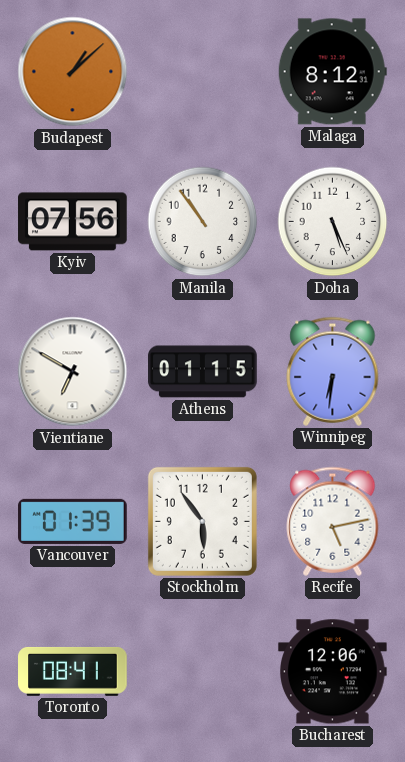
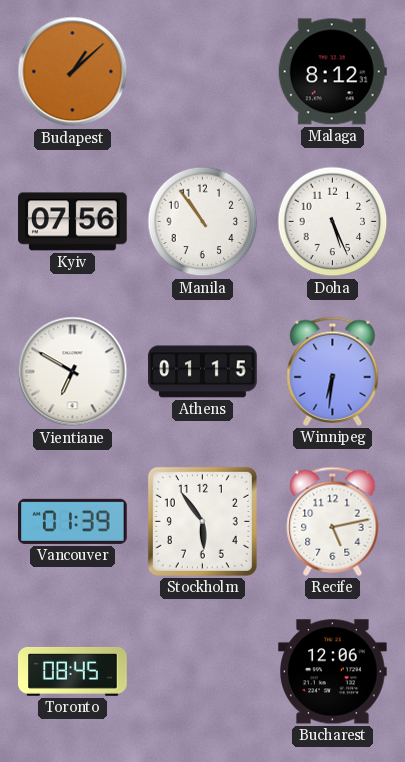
Toronto: 08:41 -> 08:45 (73, 671)
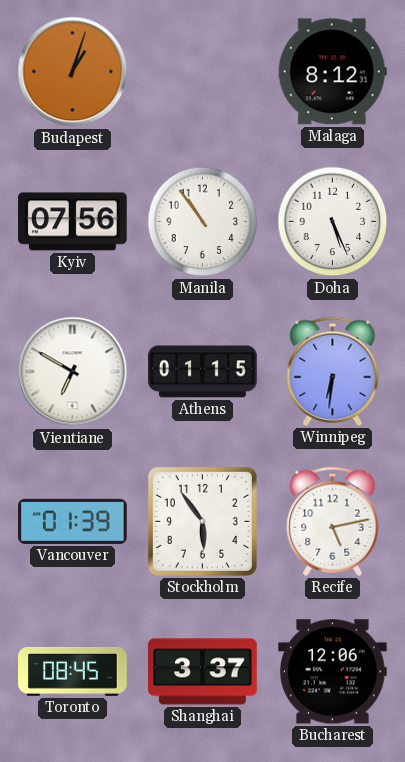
Budapest: 1:08 -> 1:03 (73, 72)
Shanghai: none -> 3:37 (203, 672)
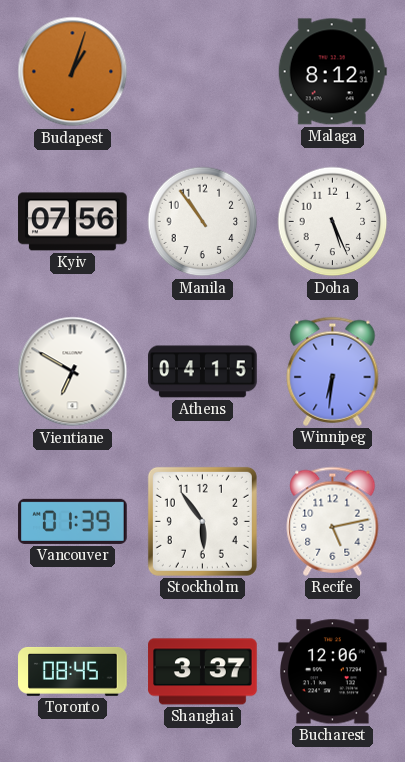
Athens: 01:15 -> 04:15 (203, 372)
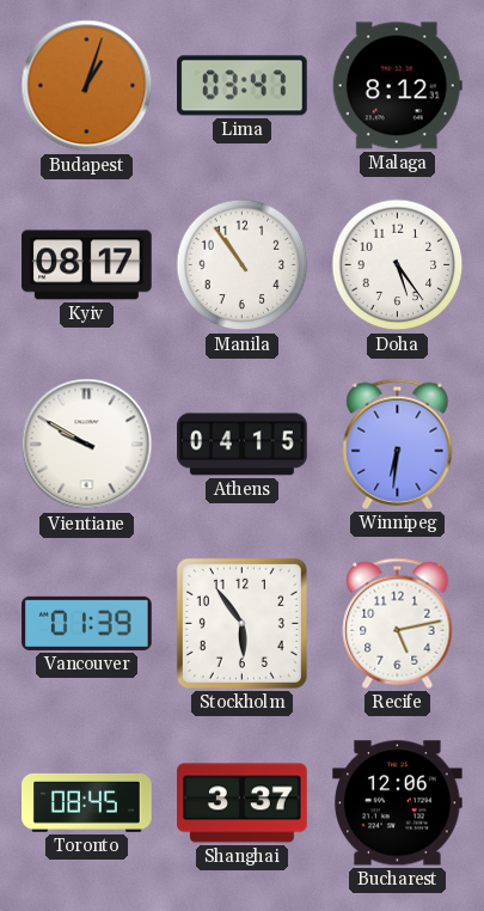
Lima: none -> 03:47 (243, 86)
Kyiv: 07:56 -> 08:17 (87, 265)
Doha: 5:26 -> 5:24 (398, 265)
Vientiane: 6:50 -> 9:50 (87, 445)
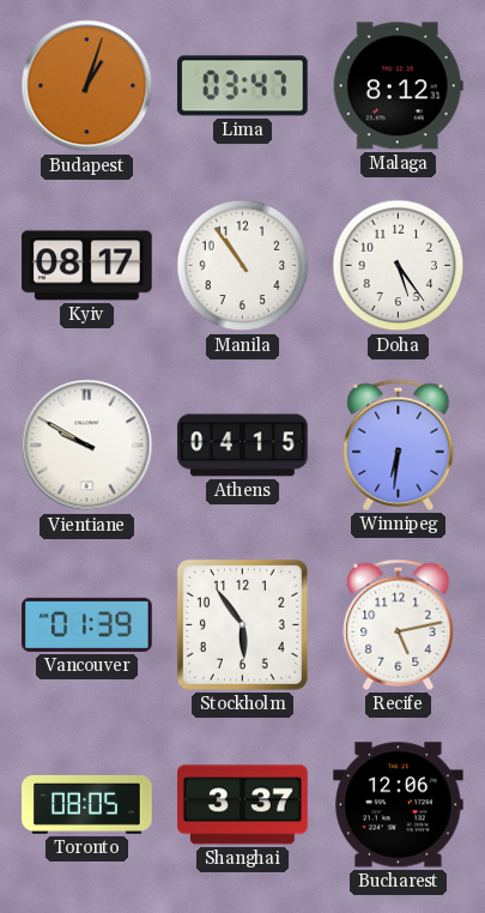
Toronto: 08:45 -> 08:05 (87, 804)
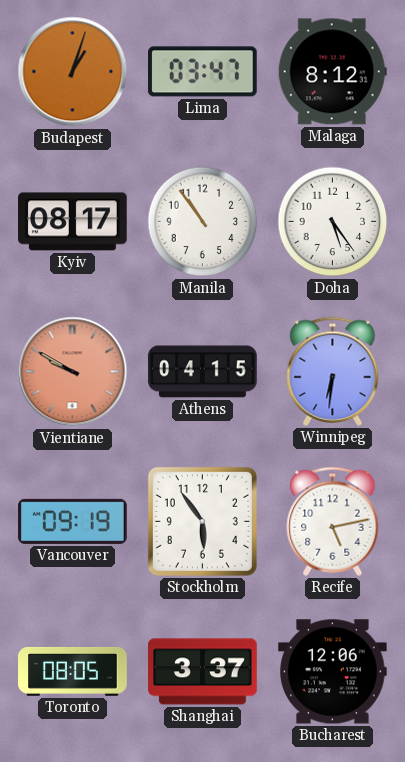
Vientiane dial: white -> salmon (73, 372)
Vancouver: 01:39 -> 09:19 (73, 521)
